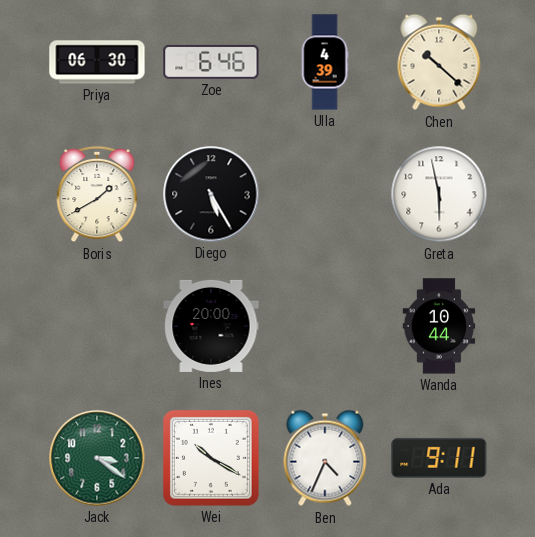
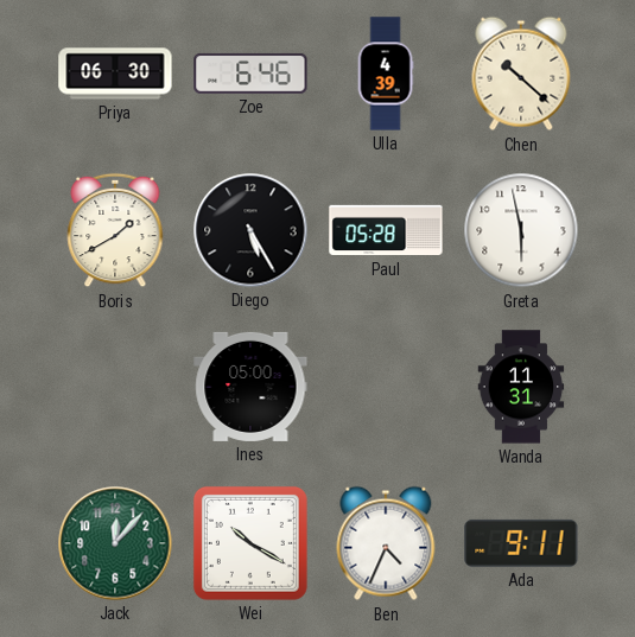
Paul: none -> 05:28 (386, 230)
Ines: 20:00 -> 05:00 (250, 387)
Wanda: 10:44 -> 11:31 (521, 387)
Jack: 3:21 -> 12:07 (115, 543)
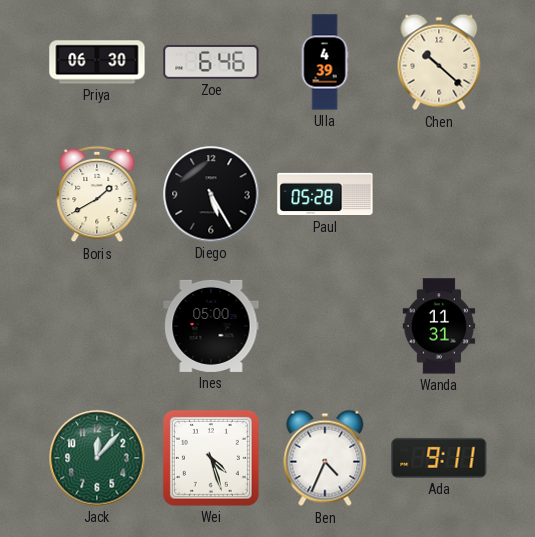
Greta: 5:58 -> none (521, 230)
Wei: 10:20 -> 4:27 (211, 458)
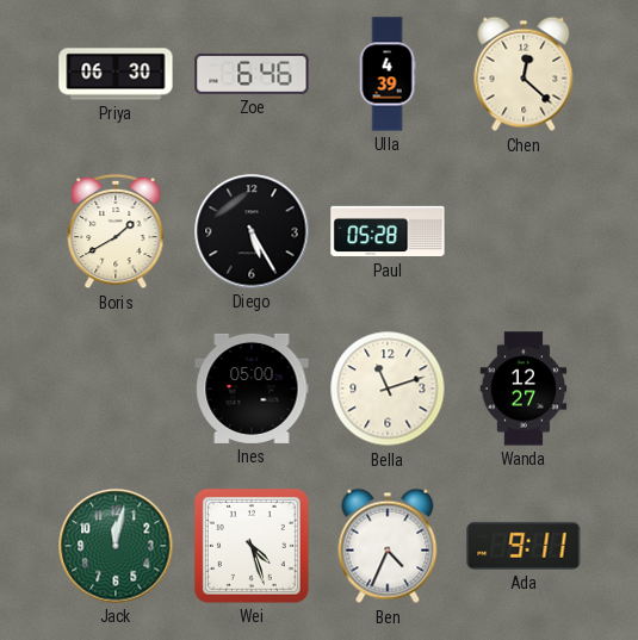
Chen: 10:22 -> 12:22 (524, 74)
Bella: none -> 11:12 (388, 389)
Wanda: 11:31 -> 12:27 (524, 389)
Jack: 12:07 -> 12:02 (116, 546)
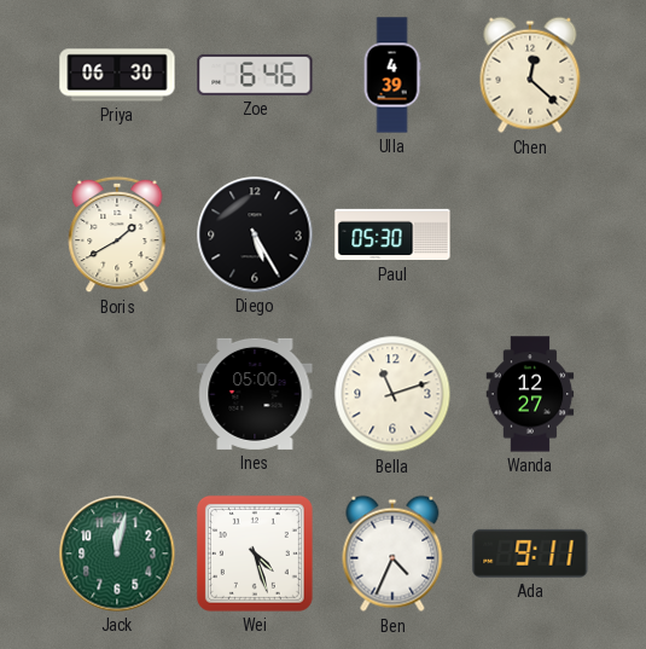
Paul: 05:28 -> 05:30 (392, 234)
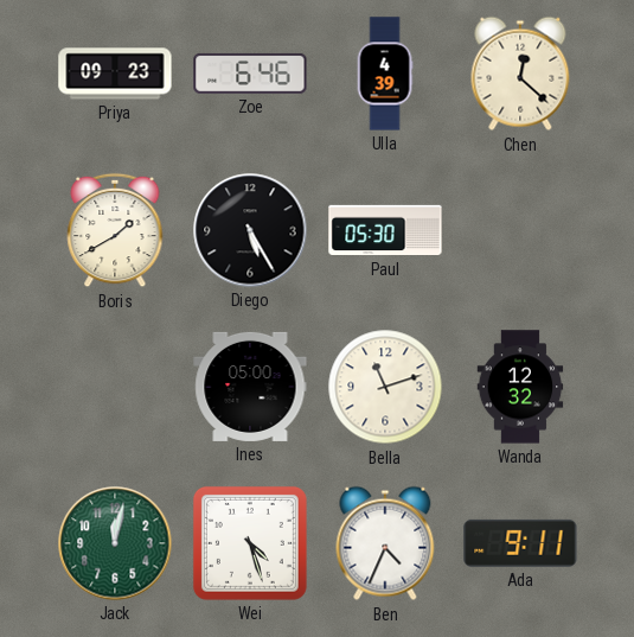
Priya: 06:30 -> 09:23 (115, 74)
Wanda: 12:27 -> 12:32 (520, 387)
